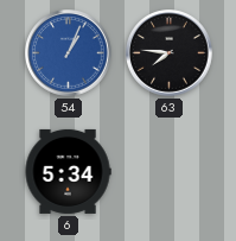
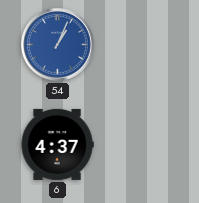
63: 7:46 -> none (170, 53)
6: 5:34 -> 4:37 (57, 144)
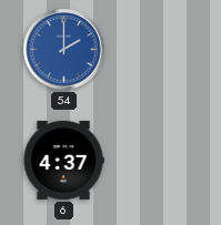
54: 1:04 -> 2:00 (64, 50)
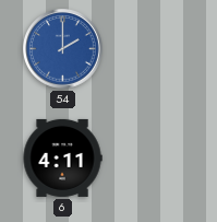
6: 4:37 -> 4:11 (62, 157)
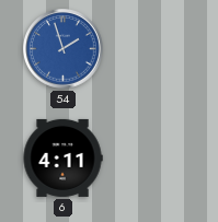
54: 2:00 -> 1:57 (64, 49)
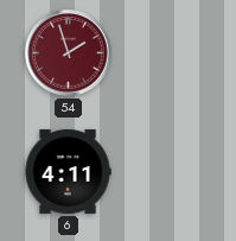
54 dial: blue -> burgundy (69, 53)
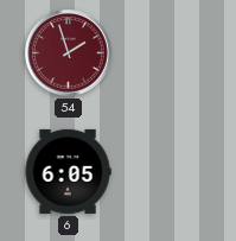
6: 4:11 -> 6:05 (68, 171)
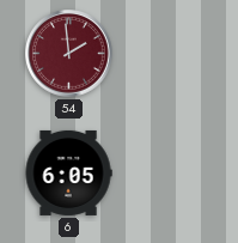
54: 1:57 -> 1:59 (69, 54)
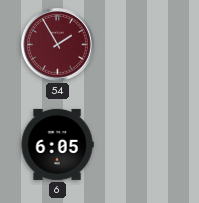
54: 1:59 -> 1:55 (58, 45)
